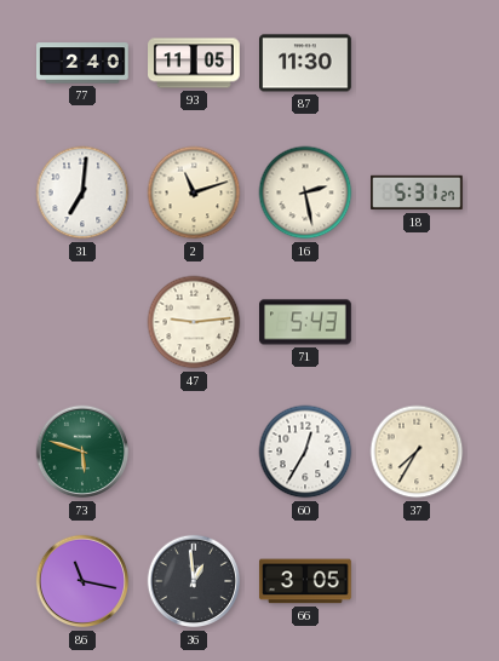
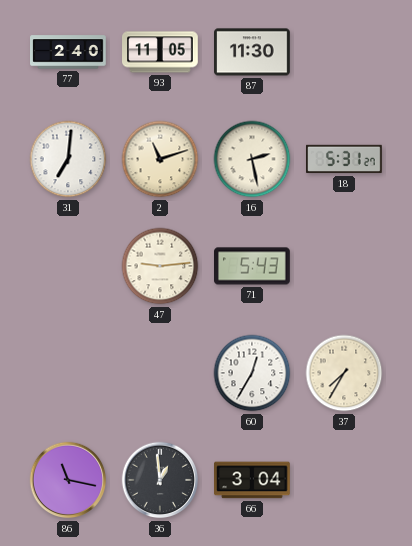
73: 5:48 -> none (82, 452)
66: 3:05 -> 3:04 (253, 480)
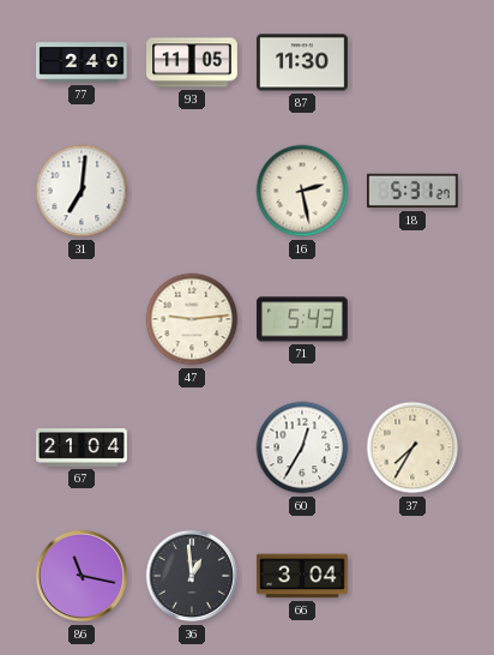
2: 11:12 -> none (160, 159)
67: none -> 21:04 (82, 449)
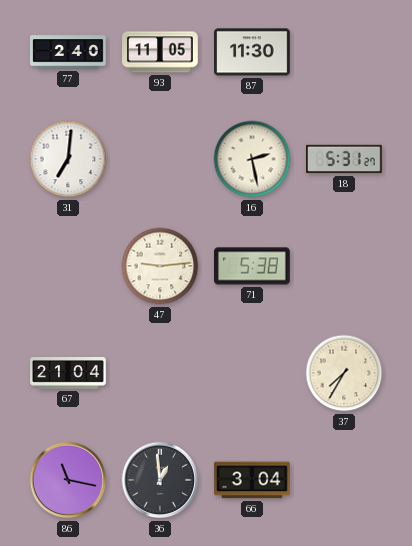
71: 5:43 -> 5:38 (253, 266)
60: 12:35 -> none (302, 447)
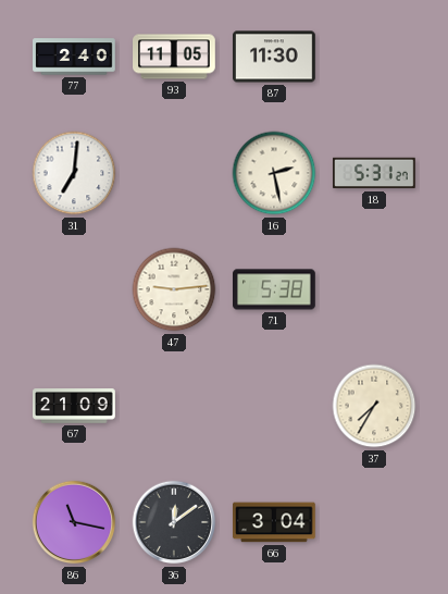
67: 21:04 -> 21:09 (74, 407)
36: 12:59 -> 12:09 (174, 522)
